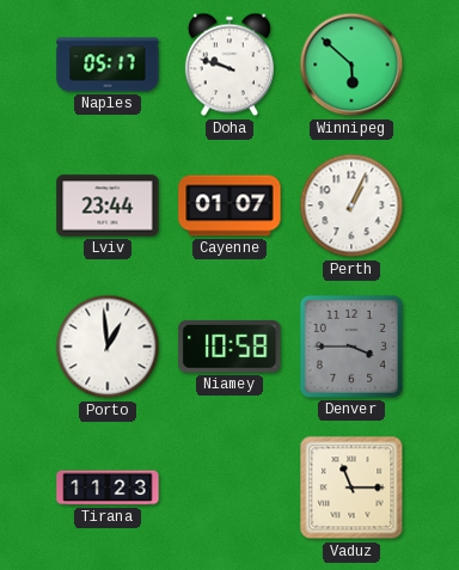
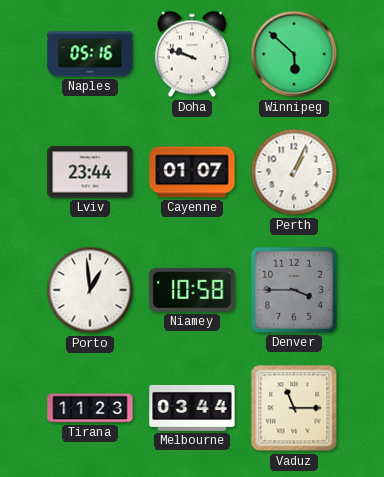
Naples: 05:17 -> 05:16 (90, 54)
Melbourne: none -> 03:44 (192, 408)
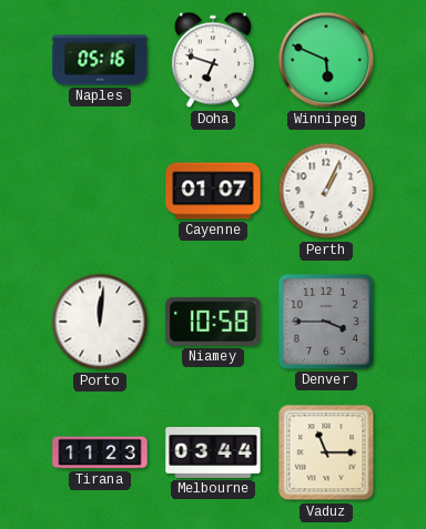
Doha: 9:48 -> 6:48 (213, 60)
Winnipeg: 5:52 -> 5:49 (326, 60)
Lviv: 23:44 -> none (90, 172)
Porto: 12:59 -> 12:01 (100, 322)
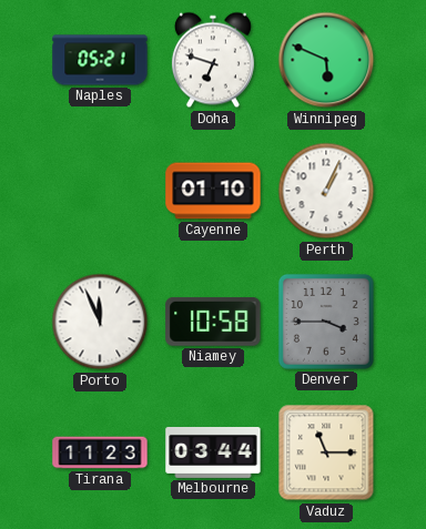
Naples: 05:16 -> 05:21 (100, 60)
Cayenne: 01:07 -> 01:10 (213, 191)
Porto: 12:01 -> 11:56 (100, 322)
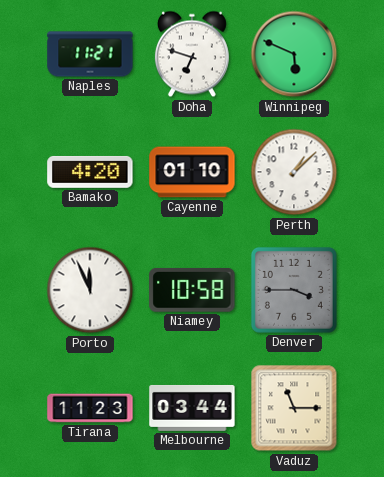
Naples: 05:21 -> 11:21 (90, 54)
Bamako: none -> 4:20 (90, 172)
Perth: 1:04 -> 1:08 (294, 172)
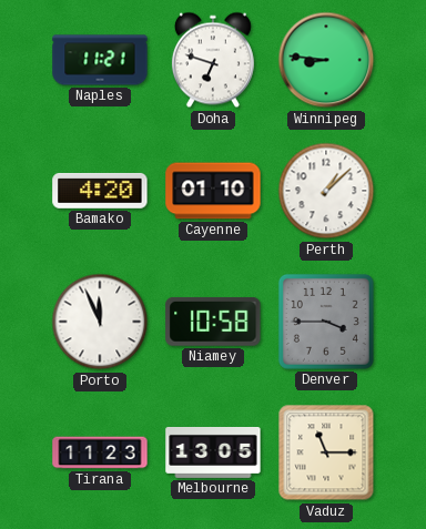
Winnipeg: 5:49 -> 8:46 (326, 60)
Melbourne: 03:44 -> 13:05 (213, 452)
